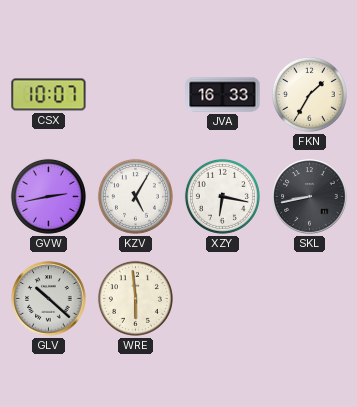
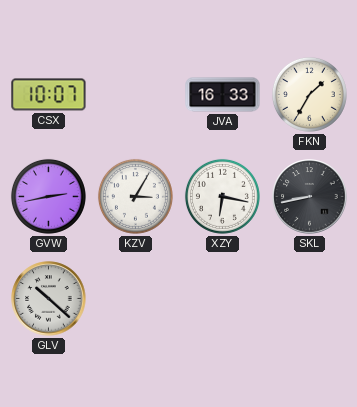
KZV: 5:05 -> 3:05 (135, 196)
WRE: 5:59 -> none (135, 298)
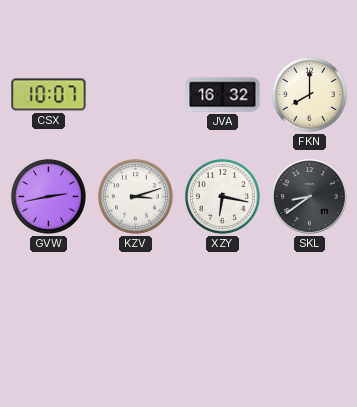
JVA: 16:33 -> 16:32 (223, 95)
FKN: 1:35 -> 8:00 (309, 94)
KZV: 3:05 -> 3:12 (135, 196)
SKL: 8:43 -> 8:39 (310, 197)
GLV: 10:22 -> none (49, 299)
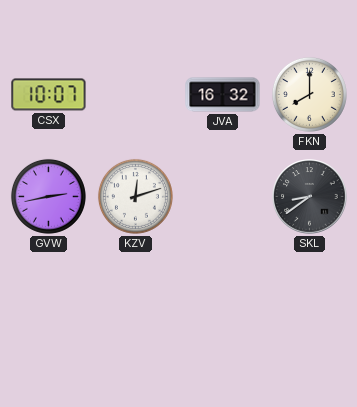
KZV: 3:12 -> 12:12 (135, 196)
XZY: 6:17 -> none (222, 196)
